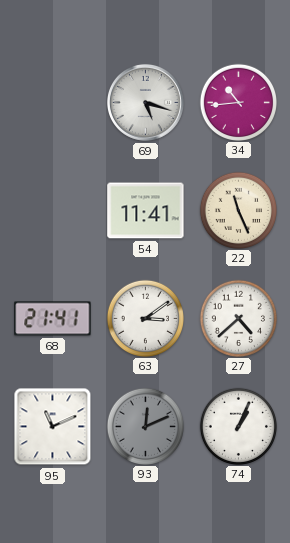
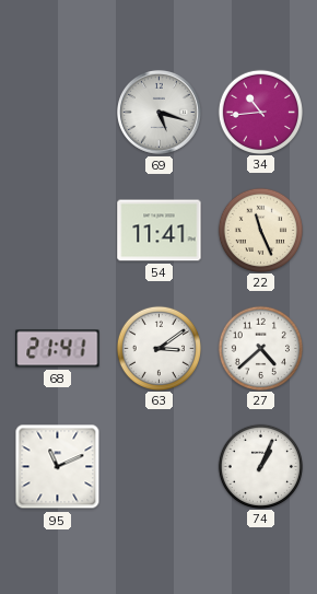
93: 12:11 -> none (145, 426)
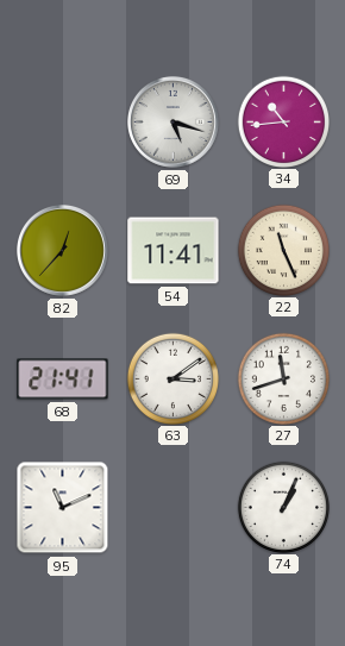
82: none -> 12:37 (62, 250)
27: 4:38 -> 11:42 (283, 378)
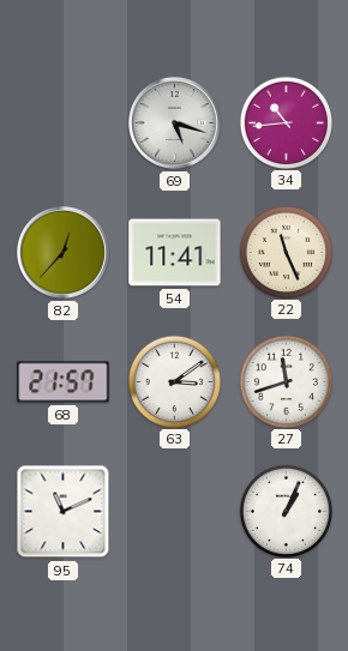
68: 21:41 -> 21:57 (64, 382)
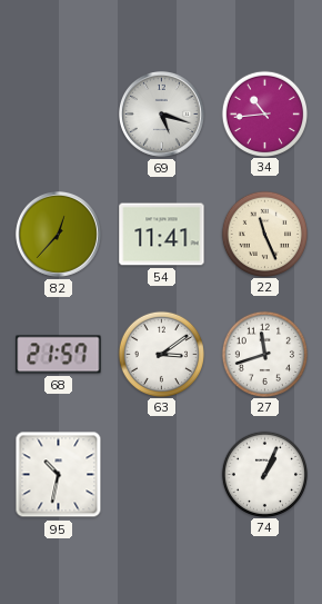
95: 11:11 -> 10:32 (59, 475)
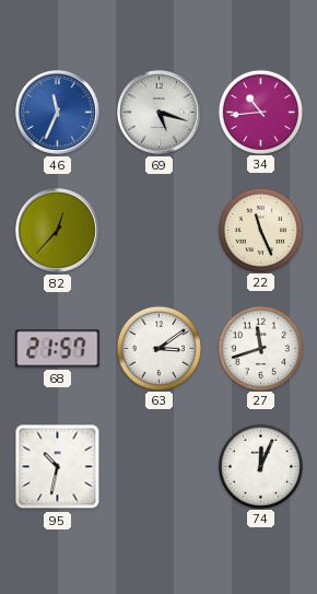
46: none -> 11:34 (57, 112)
54: 11:41 -> none (162, 235)
74: 1:04 -> 12:04 (260, 466)
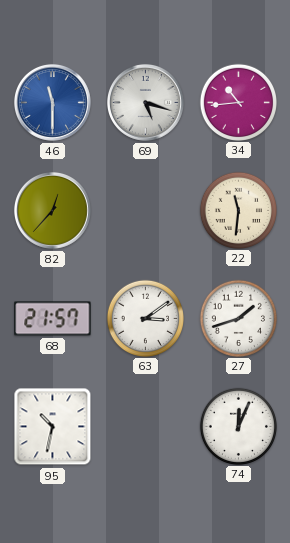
46: 11:34 -> 11:30 (52, 102)
22: 11:26 -> 11:31 (238, 210)
27: 11:42 -> 1:42 (238, 318)
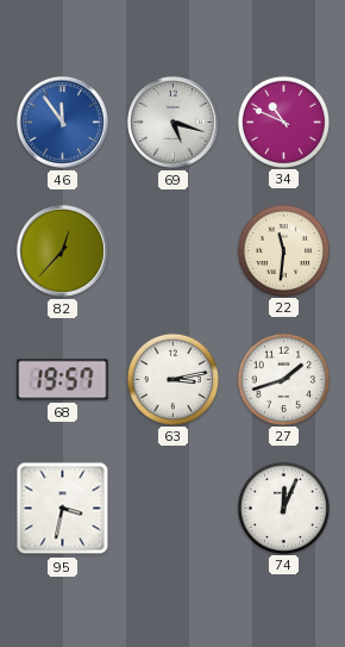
46: 11:30 -> 11:54 (62, 122)
34: 10:44 -> 10:49 (283, 122)
68: 21:57 -> 19:57 (63, 380)
63: 3:09 -> 3:13 (172, 379)
95: 10:32 -> 3:32 (63, 509)
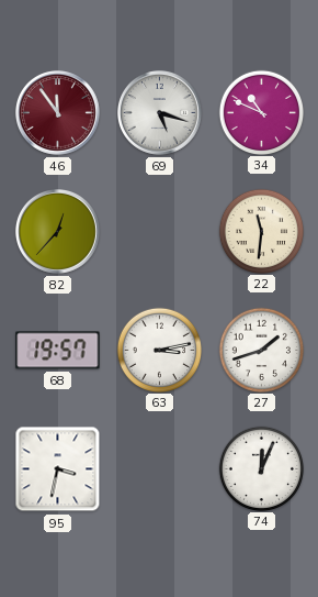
46 dial: blue -> burgundy (57, 112)
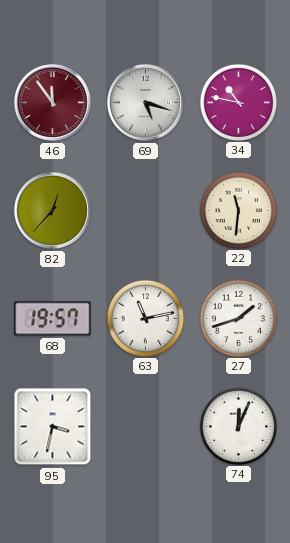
34: 10:49 -> 10:47 (238, 102)
63: 3:13 -> 11:13 (145, 318)
